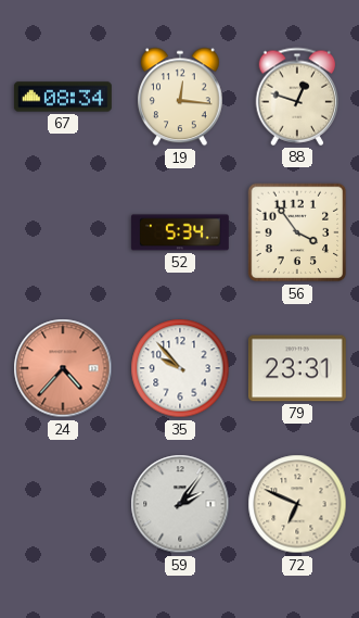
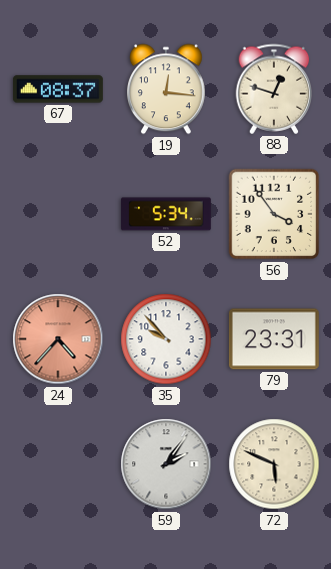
67: 08:34 -> 08:37 (58, 89)
72: 6:49 -> 5:49 (274, 464)
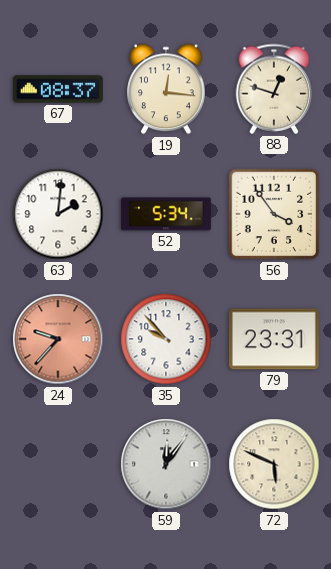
63: none -> 2:01 (58, 214)
24: 4:37 -> 9:37 (58, 339)
59: 2:06 -> 12:06 (166, 464)
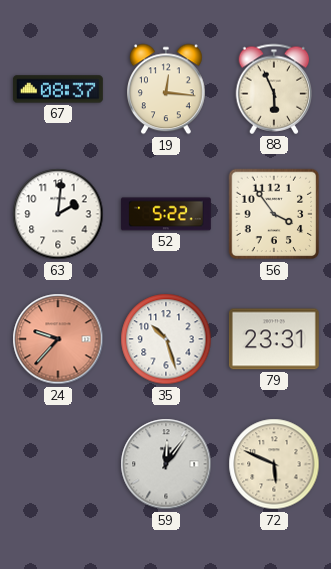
88: 12:48 -> 5:56 (274, 89)
52: 5:34 -> 5:22 (166, 214)
35: 9:53 -> 10:27 (166, 339)
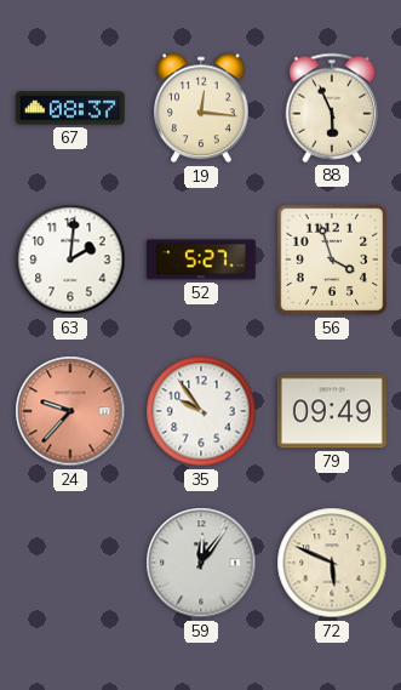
52: 5:22 -> 5:27 (201, 260)
56: 3:54 -> 3:57 (332, 260)
35: 10:27 -> 9:54 (201, 411)
79: 23:31 -> 09:49 (332, 411)
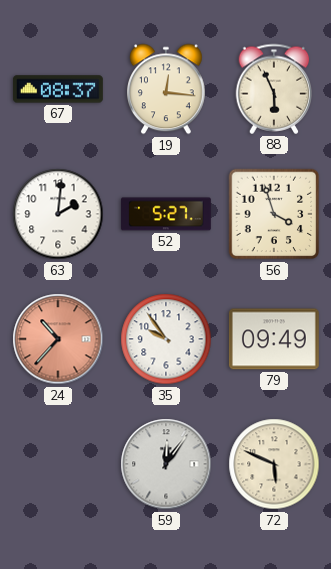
24: 9:37 -> 10:37 (58, 339)
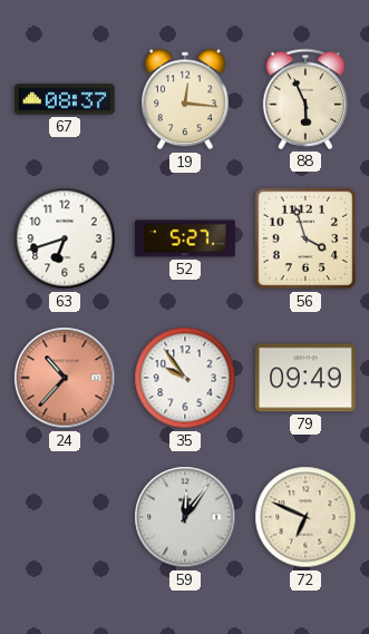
63: 2:01 -> 6:42 (65, 238)
72: 5:49 -> 6:49 (305, 517)
